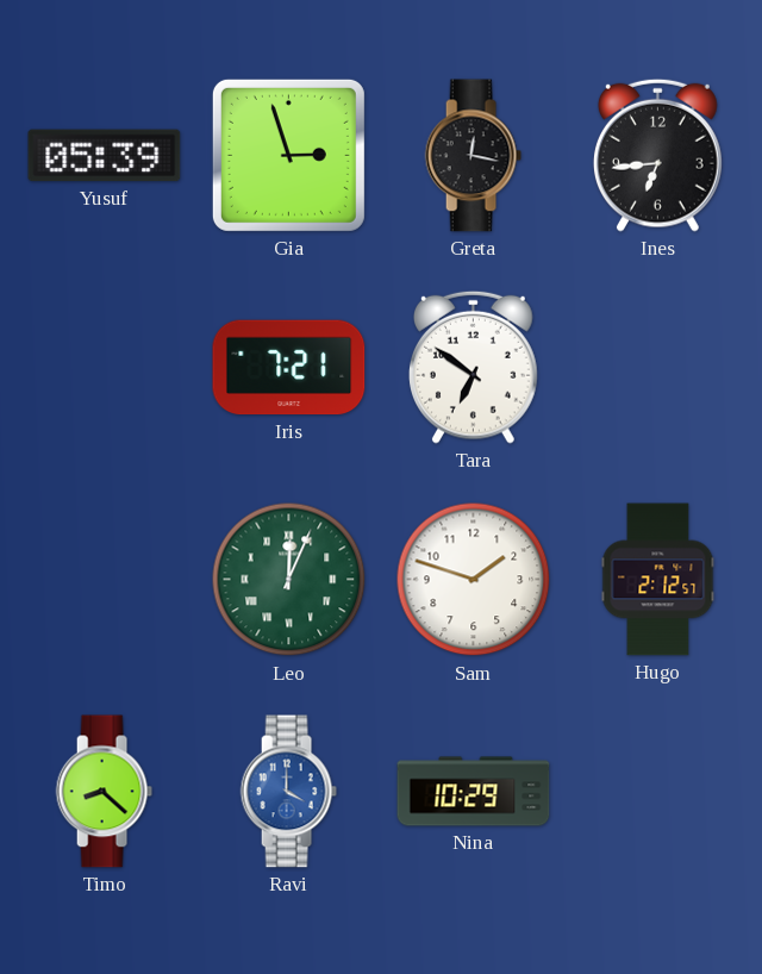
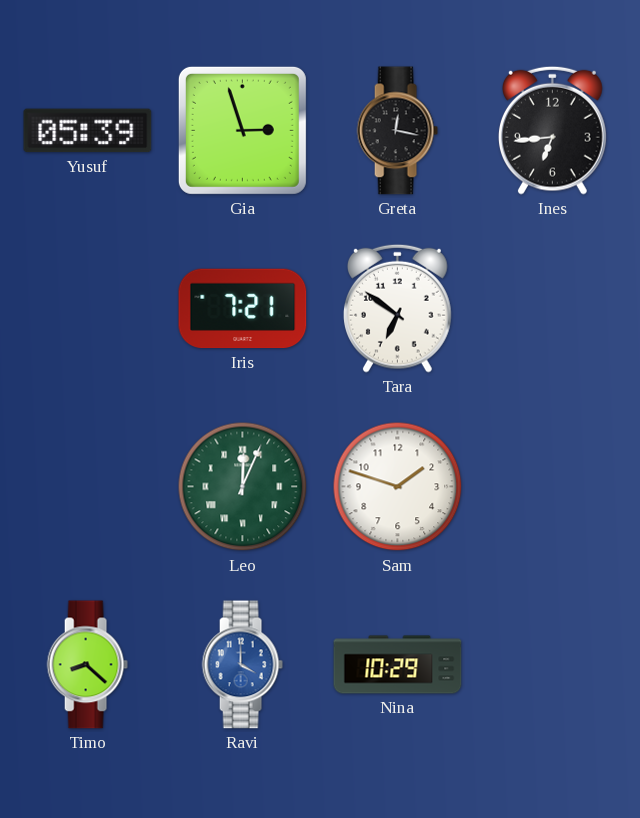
Hugo: 2:12 -> none (658, 580)
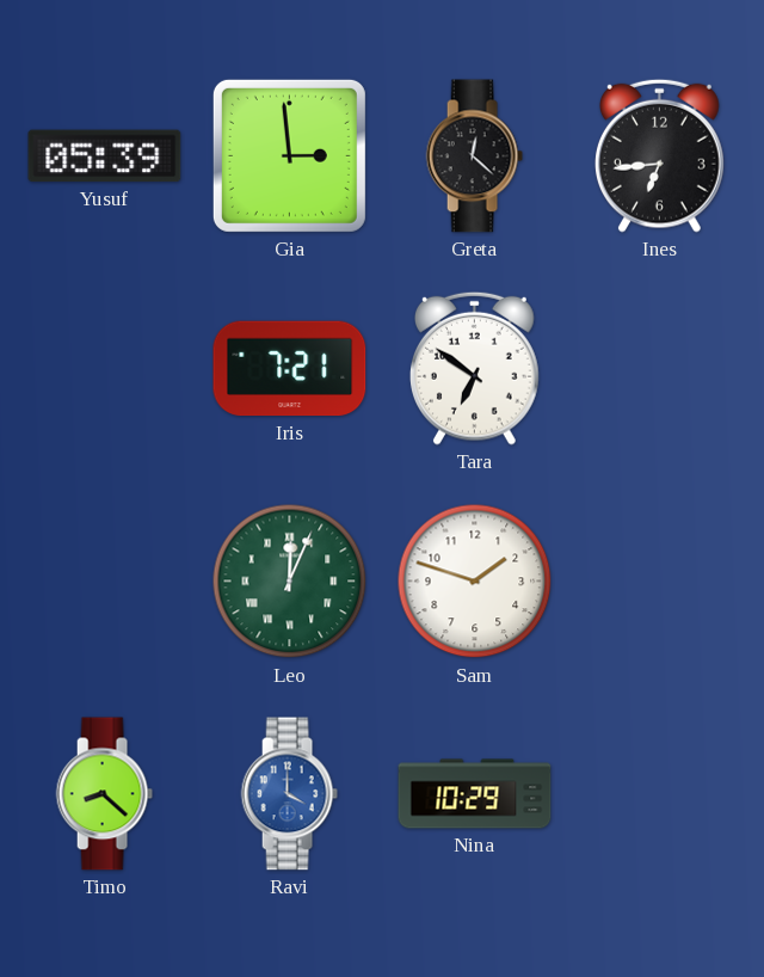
Gia: 2:57 -> 2:59 (289, 155)
Greta: 12:17 -> 12:22 (474, 156)
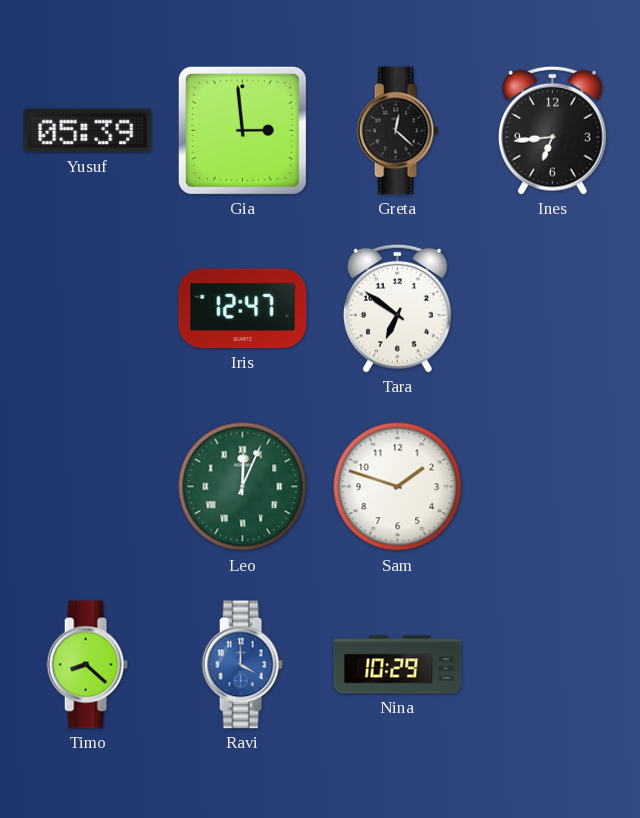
Iris: 7:21 -> 12:47 (243, 309)
